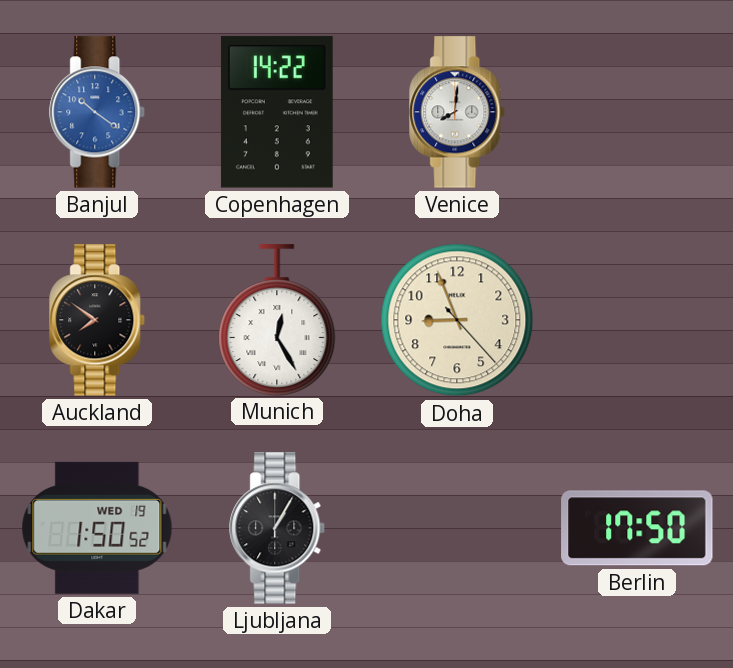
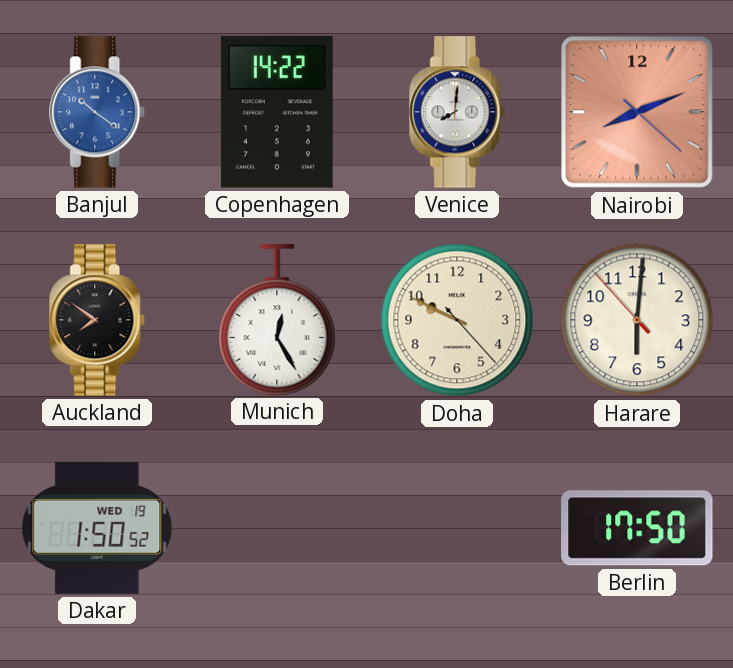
Nairobi: none -> 8:11 (637, 112)
Doha: 8:56 -> 9:49 (457, 320)
Harare: none -> 6:00 (637, 320)
Ljubljana: 1:05 -> none (278, 528)
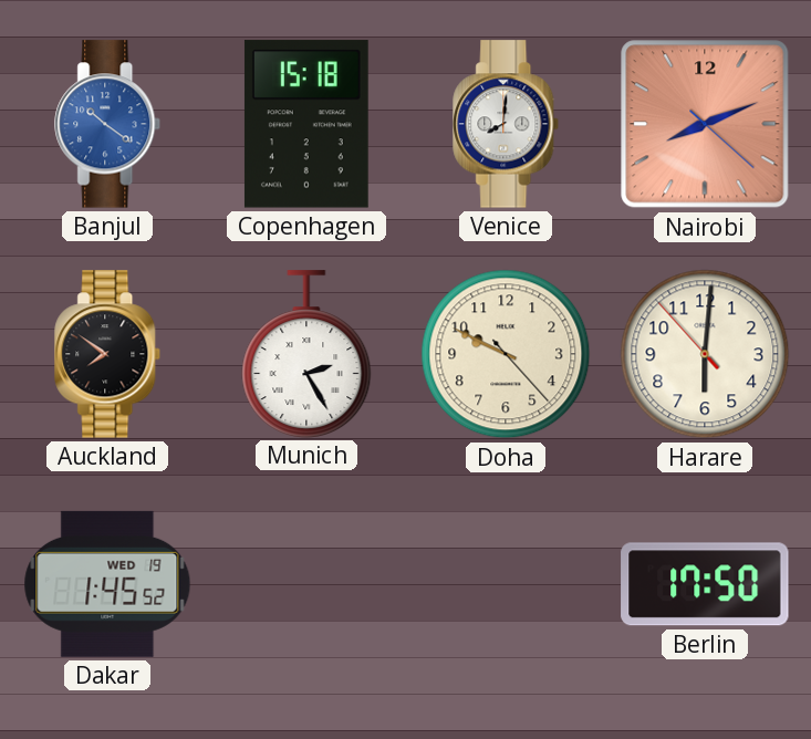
Copenhagen: 14:22 -> 15:18 (306, 124)
Munich: 12:25 -> 2:25 (306, 354)
Dakar: 1:50 -> 1:45 (107, 584)
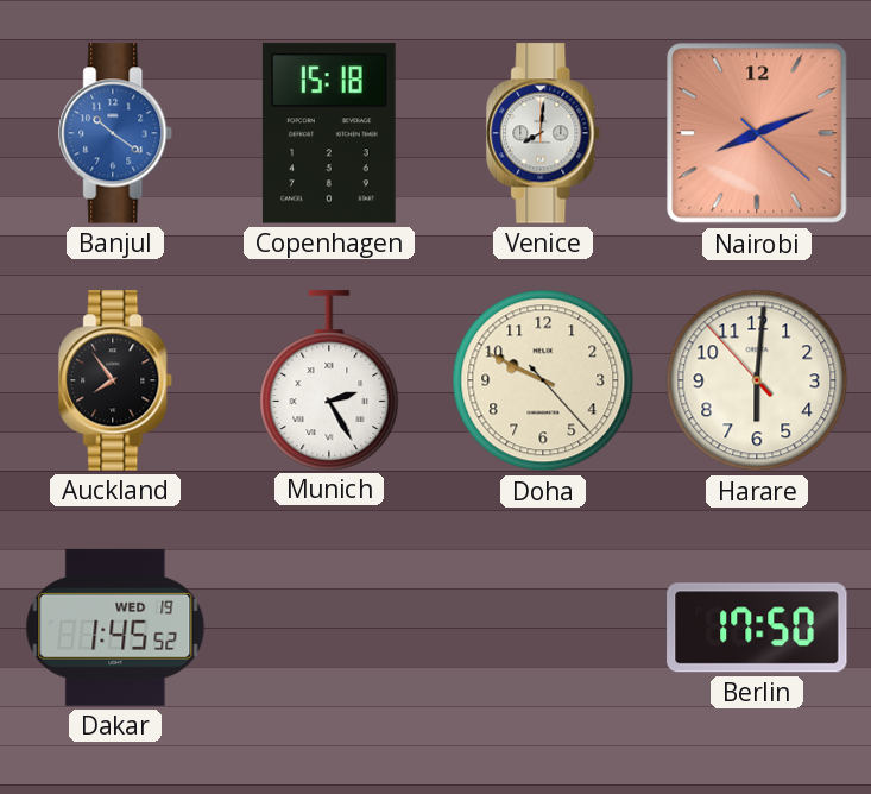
Auckland: 7:51 -> 7:54 (116, 380)
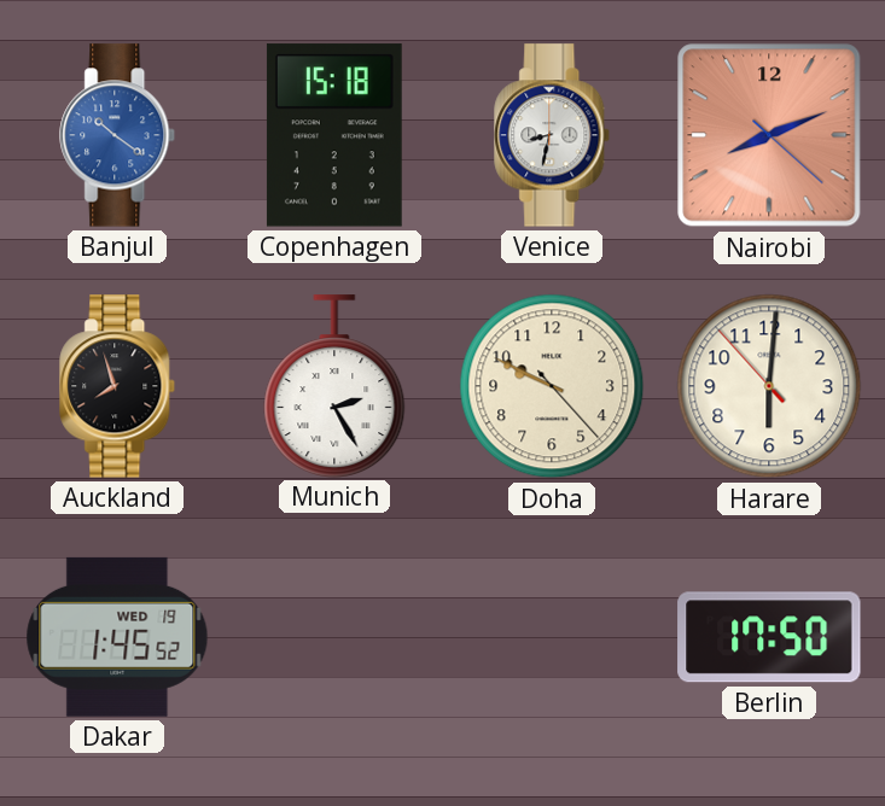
Venice: 8:01 -> 8:32 (553, 135)
Auckland: 7:54 -> 7:57 (118, 386)
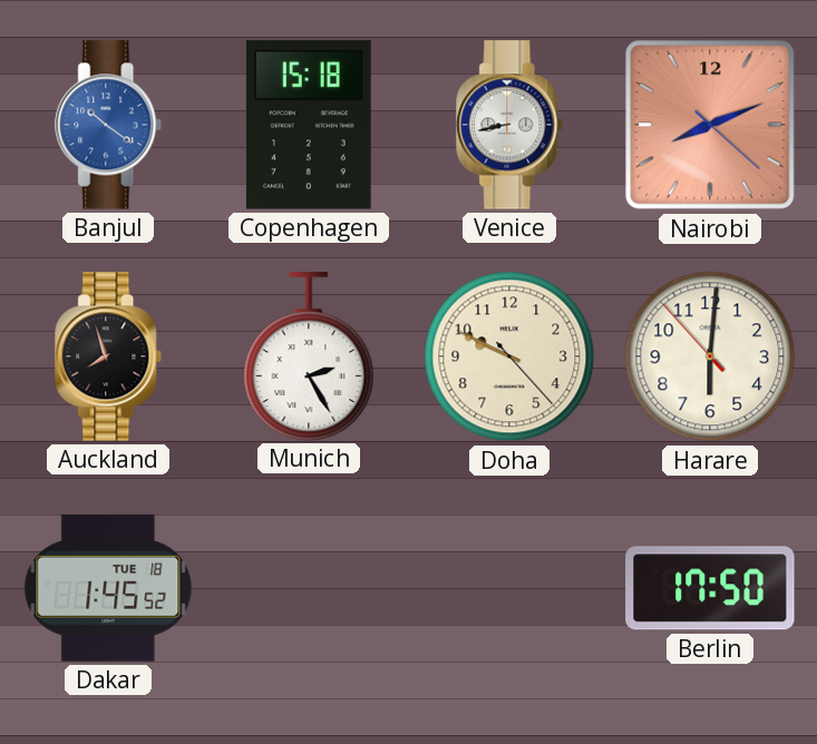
Venice: 8:32 -> 8:43 (510, 125)
Dakar date: WED 19 -> TUE 18 (108, 588)
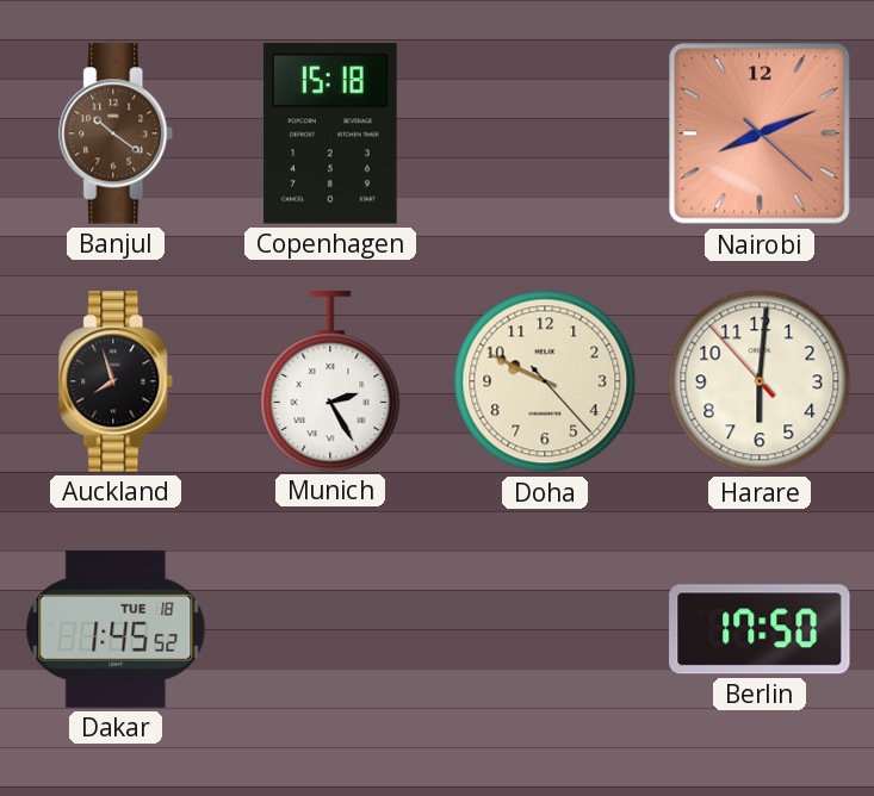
Banjul dial: blue -> brown (117, 133)
Venice: 8:43 -> none (510, 125)
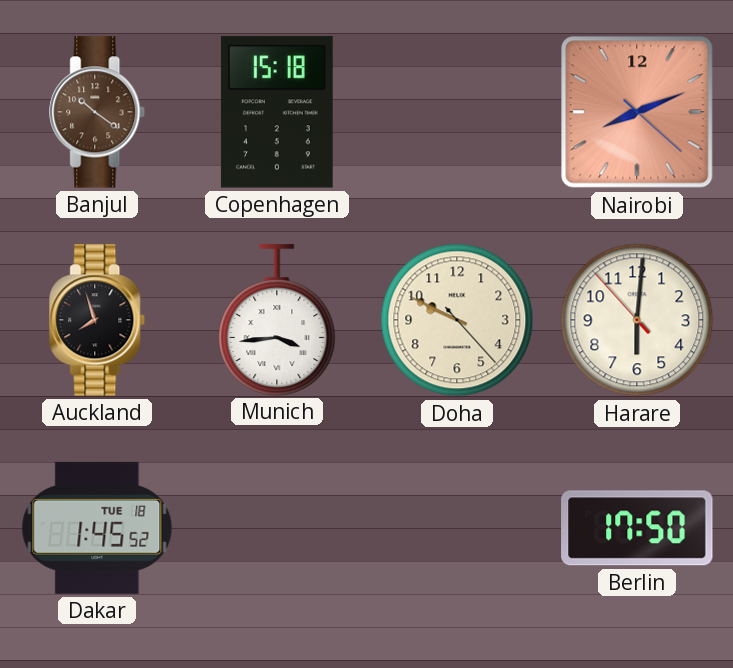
Munich: 2:25 -> 3:44 (277, 320)
